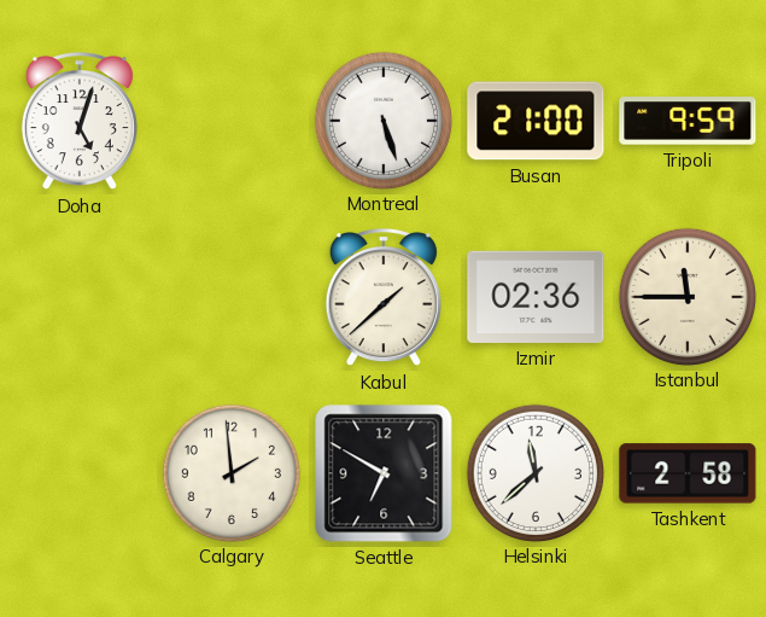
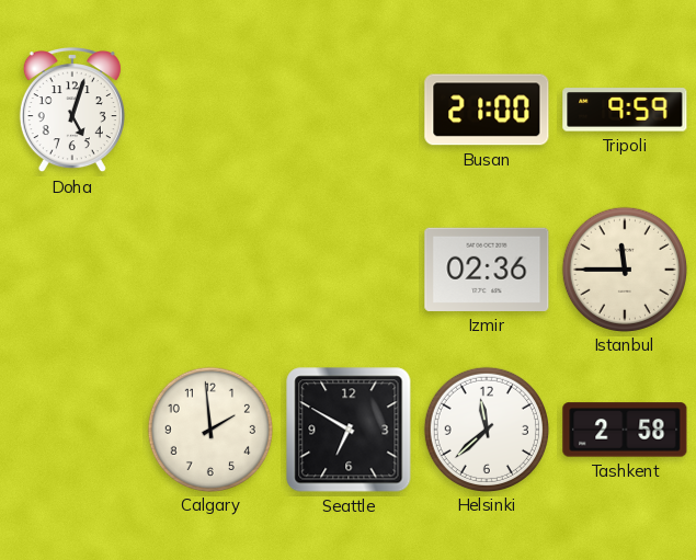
Montreal: 5:27 -> none (382, 120)
Kabul: 1:38 -> none (384, 298)
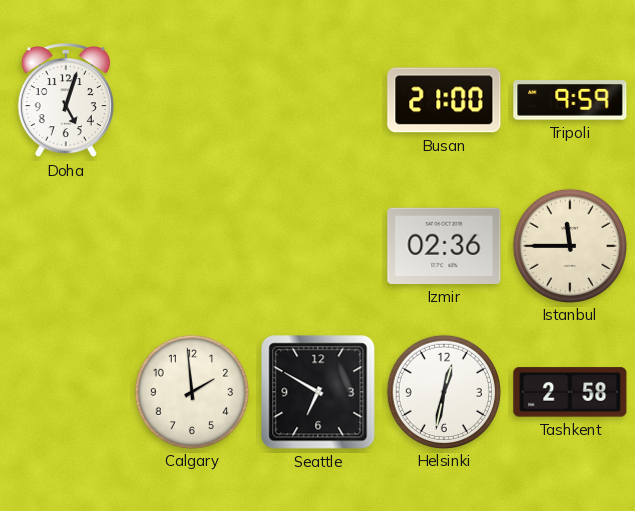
Helsinki: 11:38 -> 12:32 (443, 391)
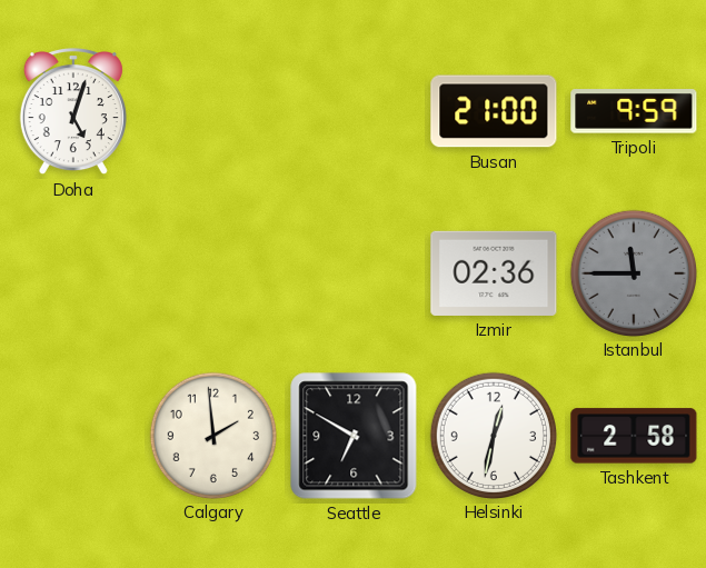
Istanbul dial: cream -> grey (633, 272)
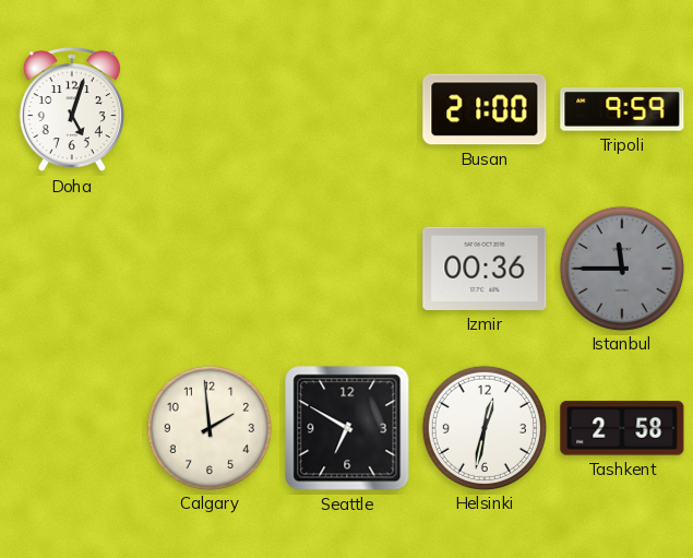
Izmir: 02:36 -> 00:36 (485, 269)
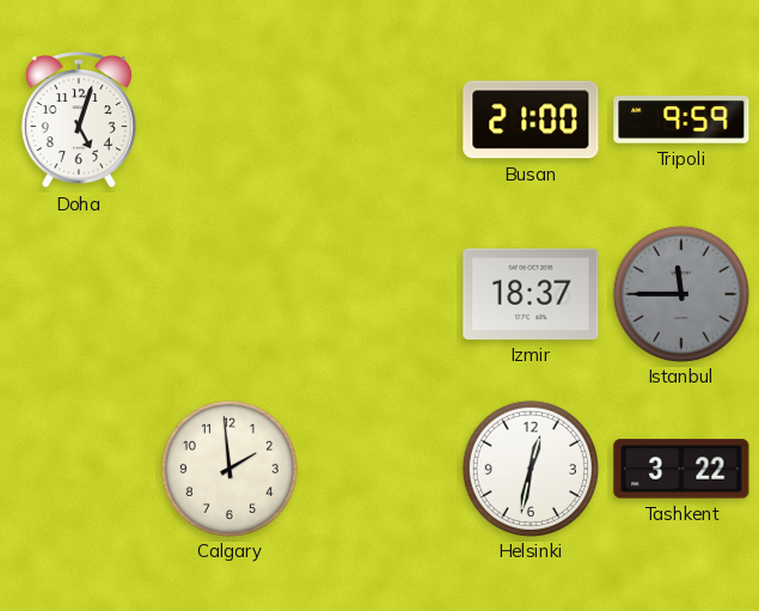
Izmir: 00:36 -> 18:37 (531, 294)
Seattle: 6:50 -> none (347, 428)
Tashkent: 2:58 -> 3:22 (681, 469)
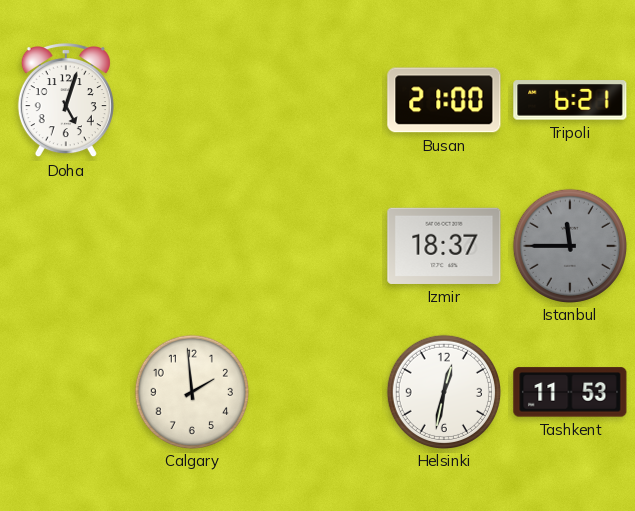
Tripoli: 9:59 -> 6:21 (570, 100)
Tashkent: 3:22 -> 11:53 (570, 392)
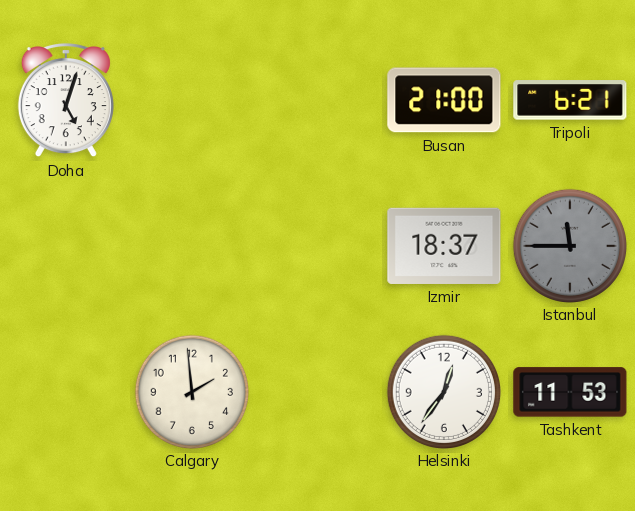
Helsinki: 12:32 -> 12:36 (443, 391)
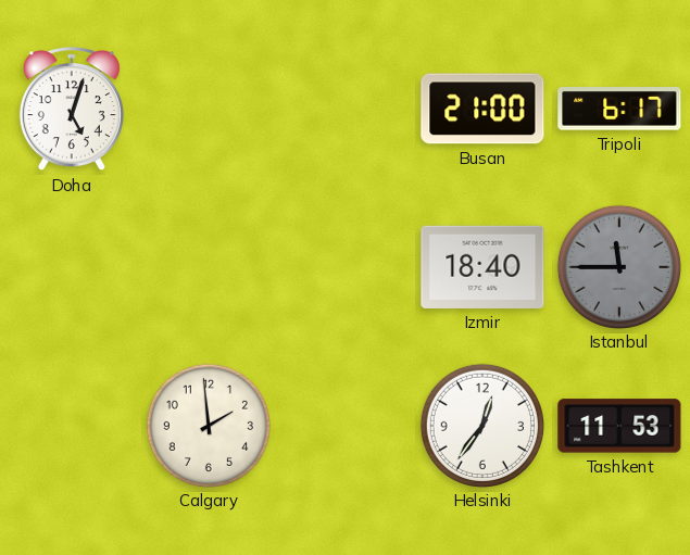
Tripoli: 6:21 -> 6:17 (619, 109)
Izmir: 18:37 -> 18:40 (482, 267)
